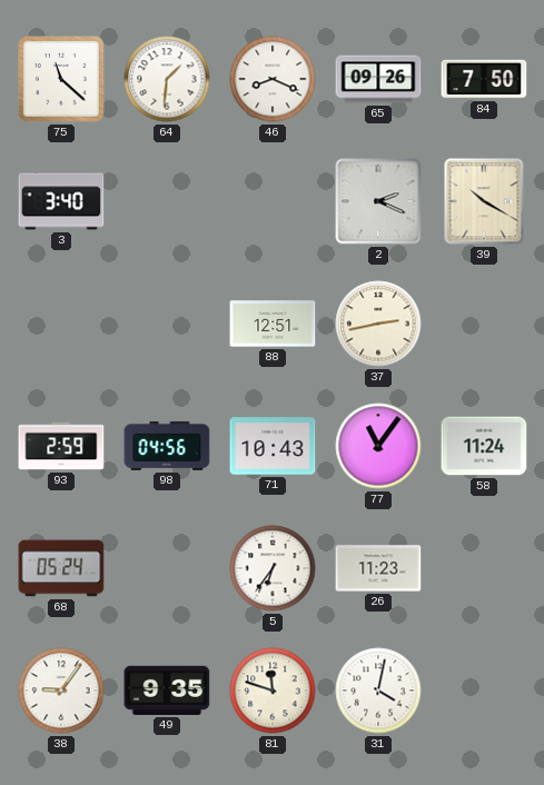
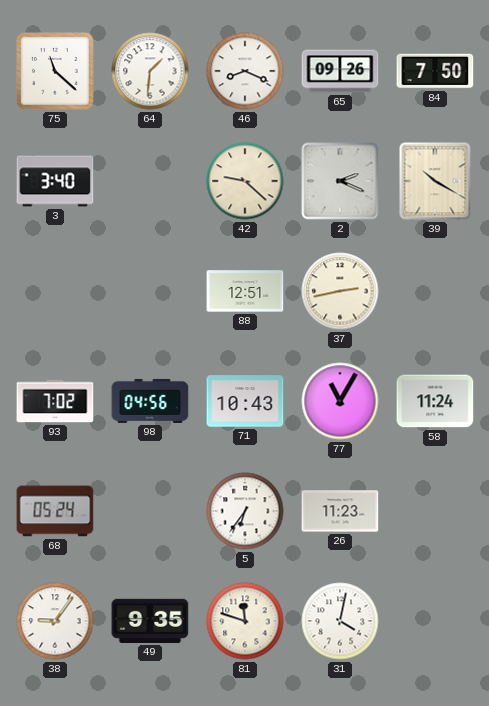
42: none -> 9:22 (245, 181)
93: 2:59 -> 7:02 (55, 401)
77: 11:06 -> 11:05 (340, 401)
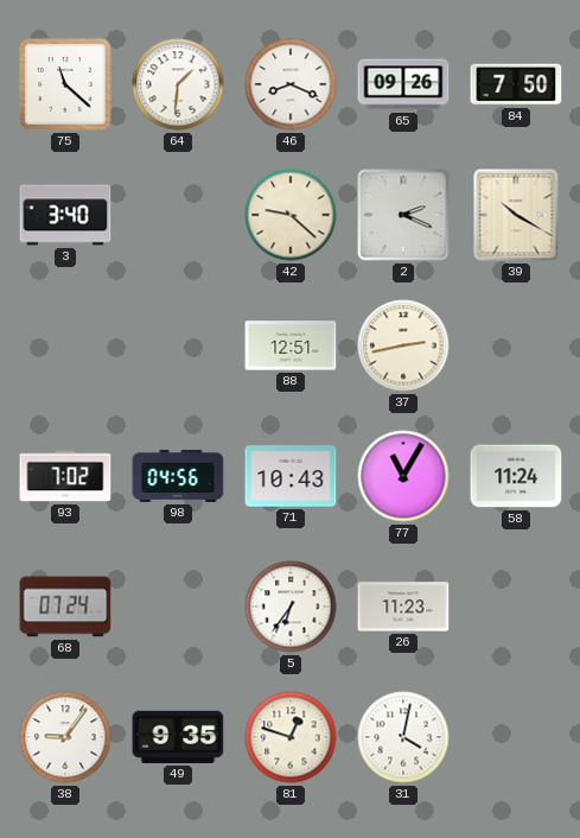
68: 05:24 -> 07:24 (65, 607)
81: 11:48 -> 12:48 (291, 737)
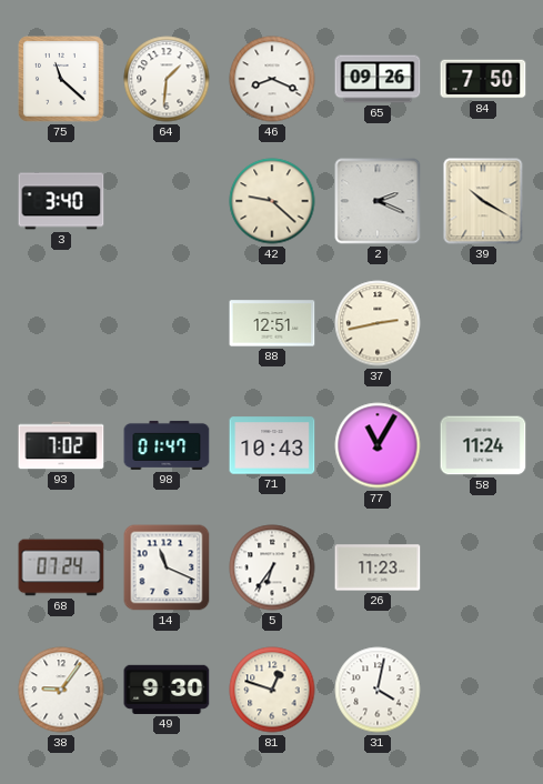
98: 04:56 -> 01:47 (167, 445)
14: none -> 11:19 (167, 567)
49: 9:35 -> 9:30 (167, 690)
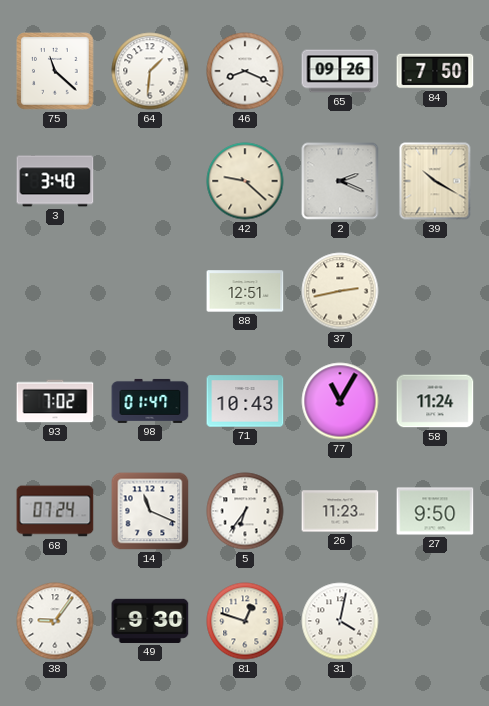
27: none -> 9:50 (435, 511)
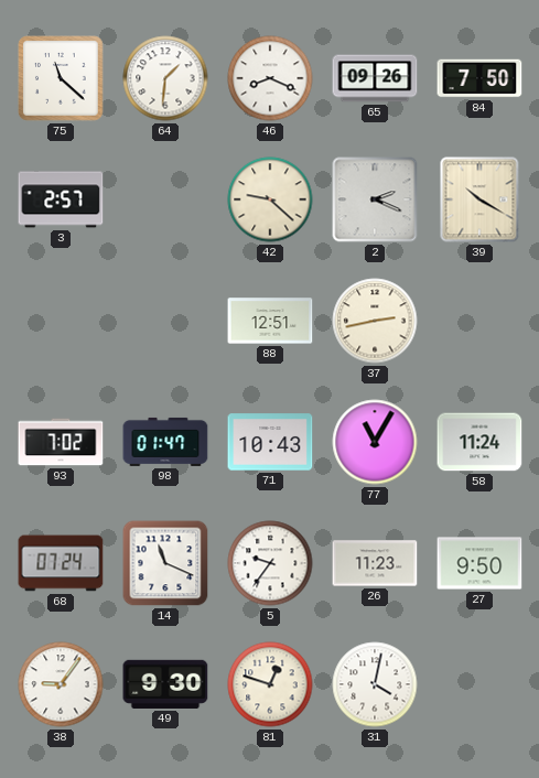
3: 3:40 -> 2:57 (61, 199)
5: 6:36 -> 9:36 (270, 563)
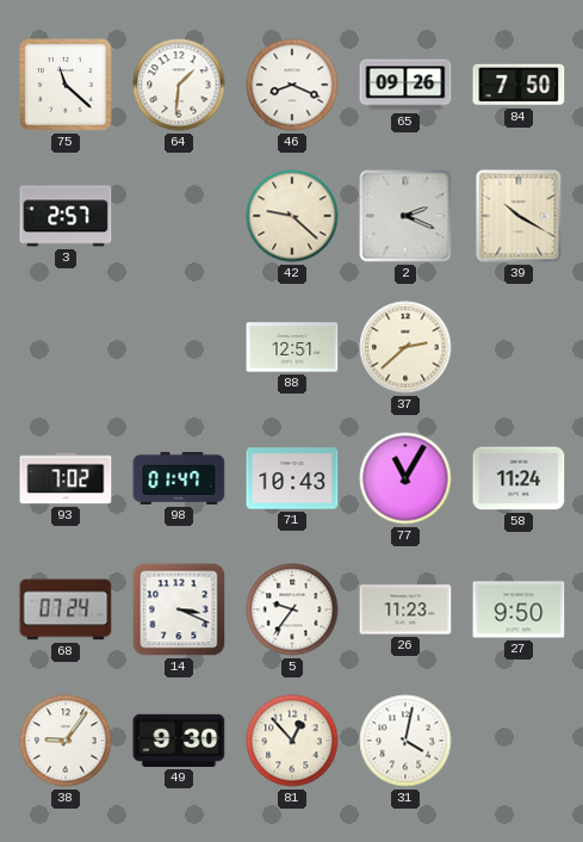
37: 2:43 -> 2:38 (405, 347)
14: 11:19 -> 3:19 (179, 609)
81: 12:48 -> 12:53 (292, 741)
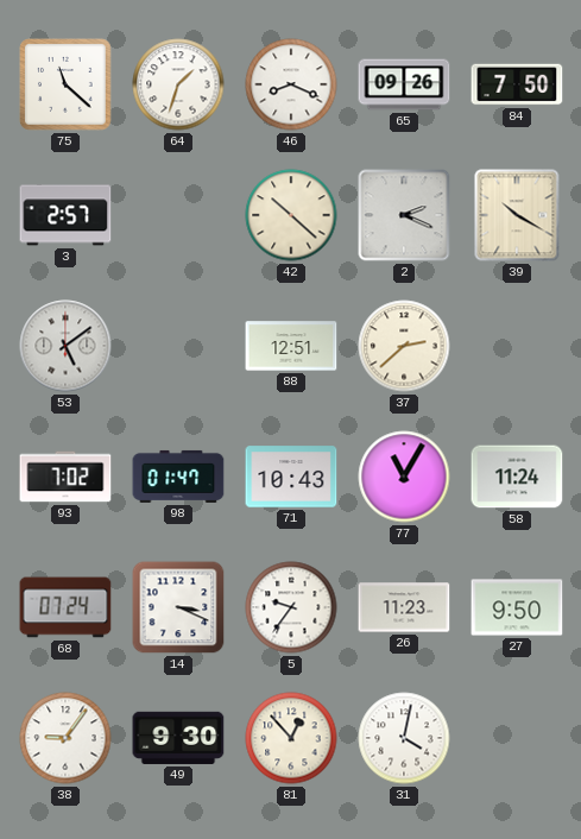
64: 1:31 -> 1:33 (178, 84)
42: 9:22 -> 10:22 (291, 215)
53: none -> 5:09 (65, 346)
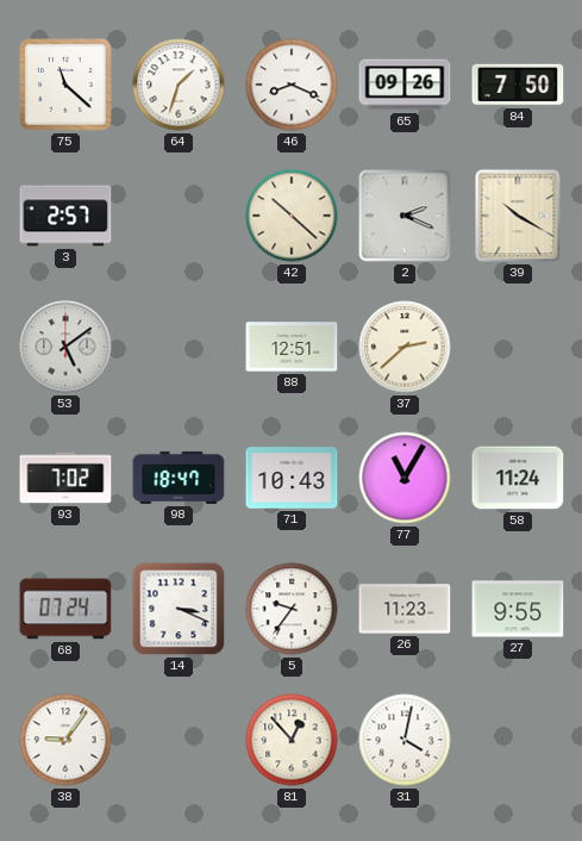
98: 01:47 -> 18:47 (179, 478)
27: 9:50 -> 9:55 (518, 609)
49: 9:30 -> none (178, 738)
